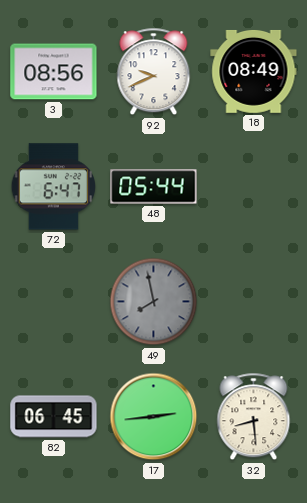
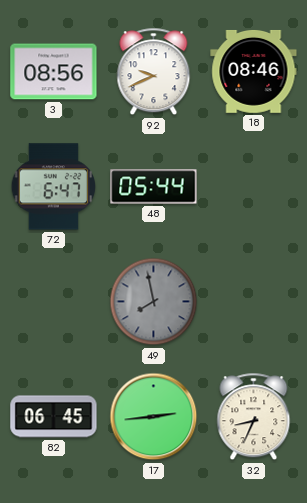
18: 08:49 -> 08:46 (254, 71)
32: 8:29 -> 8:34 (254, 417)
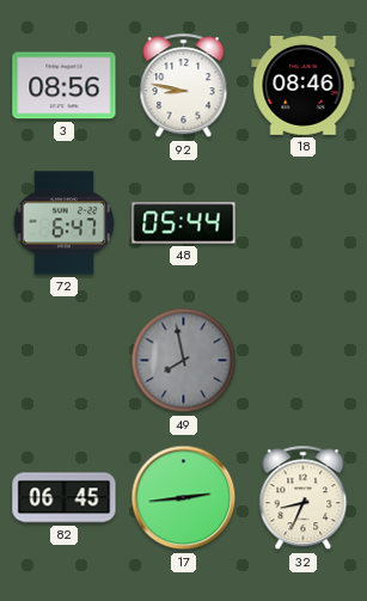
92: 9:41 -> 8:47 (184, 86)
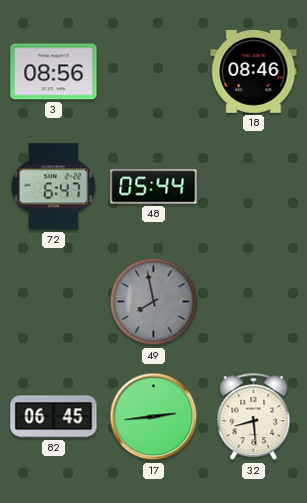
92: 8:47 -> none (184, 86)
32: 8:34 -> 8:29 (254, 417)
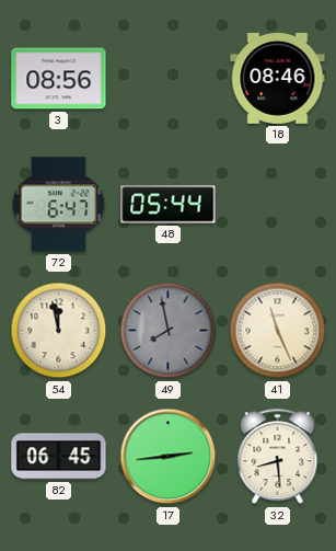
54: none -> 11:58 (59, 331)
41: none -> 11:26 (278, 331)
